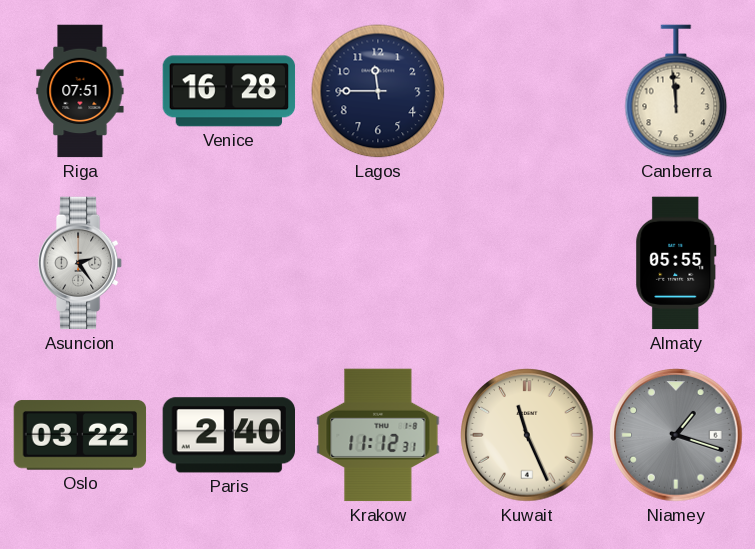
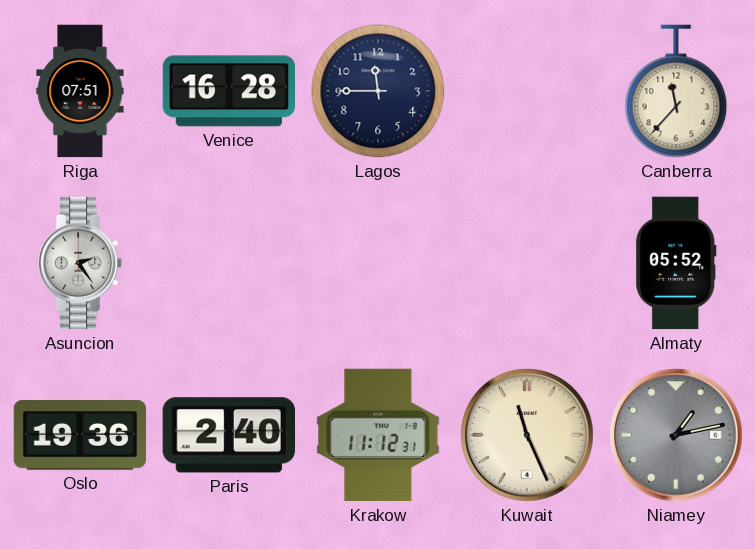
Canberra: 11:59 -> 11:37 (676, 91)
Almaty: 05:55 -> 05:52 (676, 263)
Oslo: 03:22 -> 19:36 (80, 435)
Niamey: 1:18 -> 1:13 (676, 435)
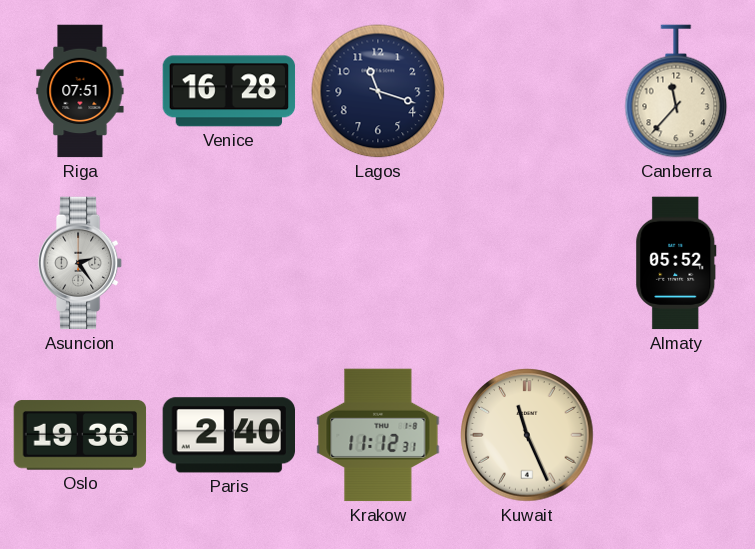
Lagos: 11:45 -> 11:18 (378, 91)
Niamey: 1:13 -> none (676, 435)
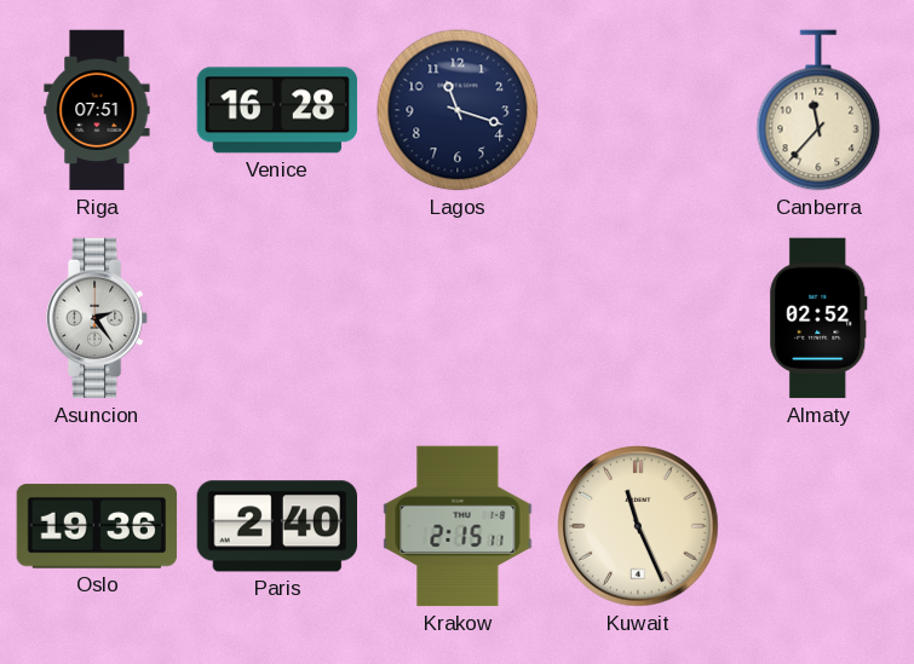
Almaty: 05:52 -> 02:52 (818, 318)
Krakow: 11:12 -> 2:15 (458, 526)
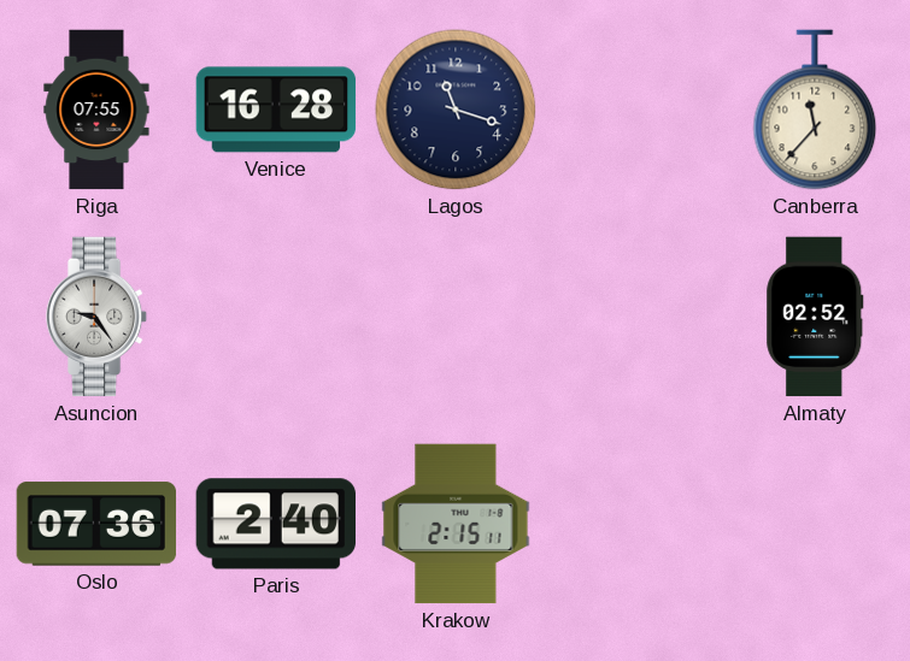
Riga: 07:51 -> 07:55 (96, 110)
Asuncion: 2:24 -> 9:24 (96, 317)
Oslo: 19:36 -> 07:36 (96, 524)
Kuwait: 11:26 -> none (638, 526)
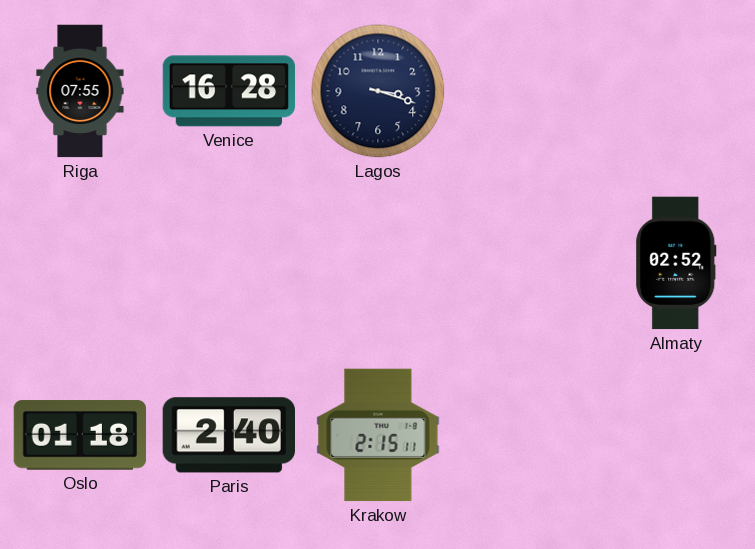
Lagos: 11:18 -> 3:18 (378, 91)
Canberra: 11:37 -> none (815, 110)
Asuncion: 9:24 -> none (96, 317)
Oslo: 07:36 -> 01:18 (80, 435)
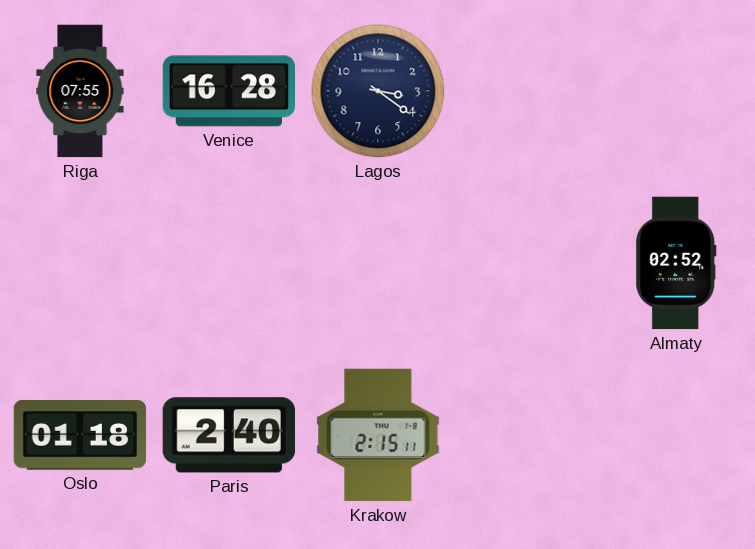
Lagos: 3:18 -> 3:21 (378, 91)
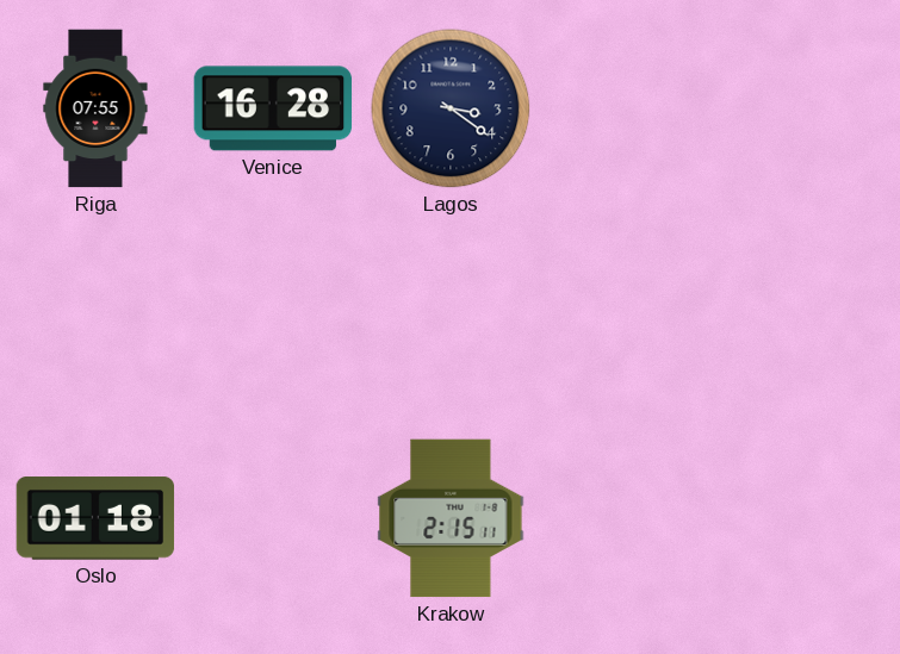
Almaty: 02:52 -> none (676, 263)
Paris: 2:40 -> none (228, 435)
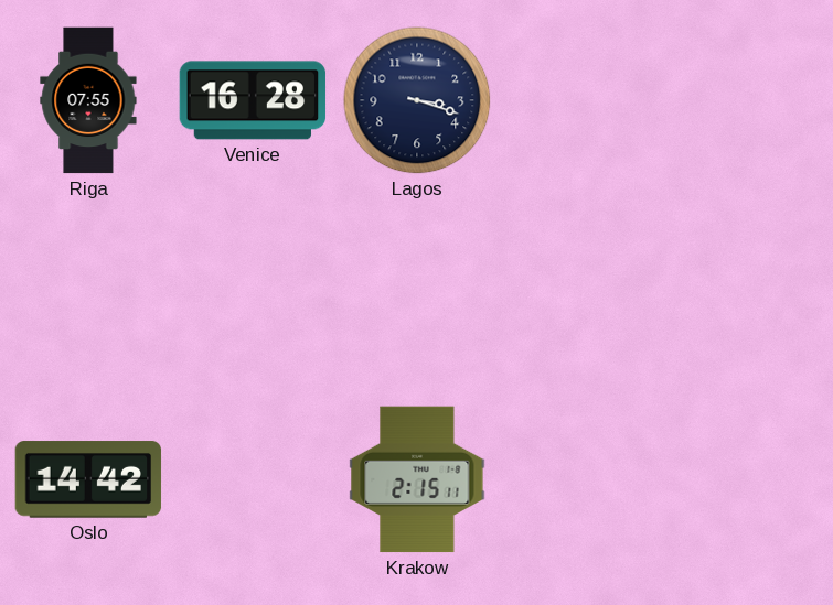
Lagos: 3:21 -> 3:18 (417, 100)
Oslo: 01:18 -> 14:42 (88, 479)
